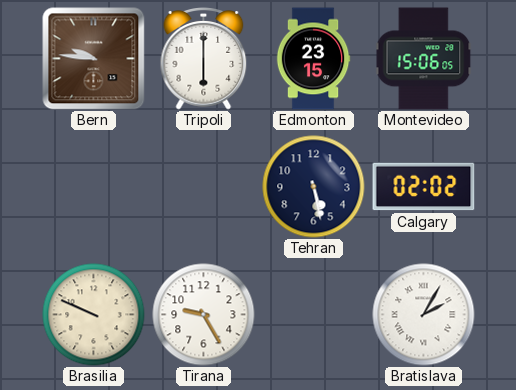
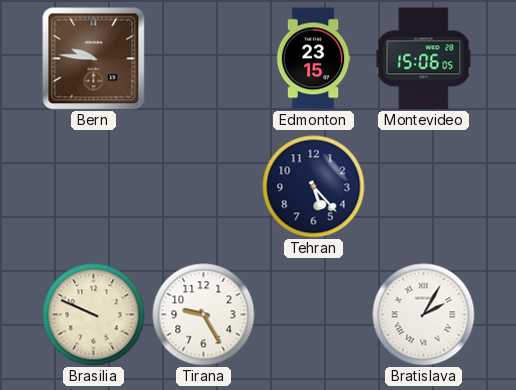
Tripoli: 6:00 -> none (204, 59)
Tehran: 5:28 -> 5:23 (314, 187)
Calgary: 02:02 -> none (424, 187)
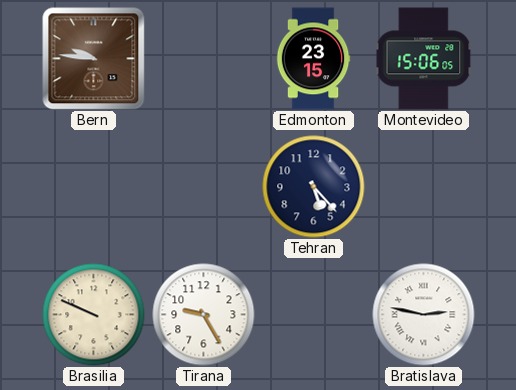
Bratislava: 2:05 -> 2:47 (424, 315)
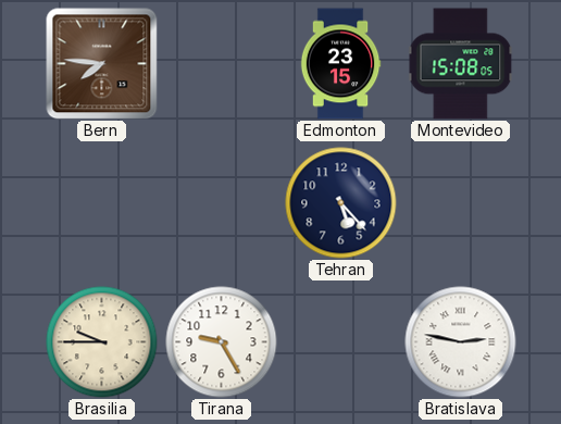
Bern: 9:46 -> 7:46 (102, 64)
Montevideo: 15:06 -> 15:08 (461, 64)
Brasilia: 9:49 -> 9:45 (102, 342)
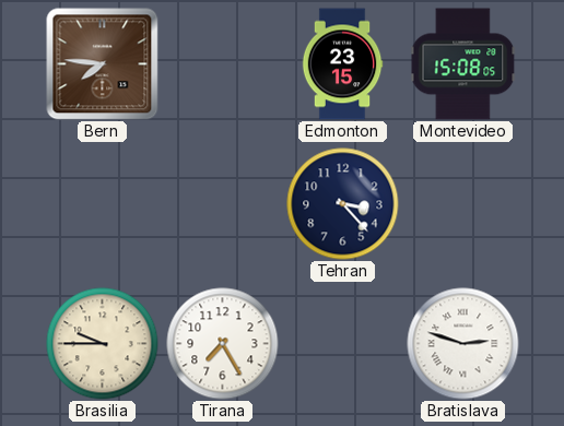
Tehran: 5:23 -> 3:23 (343, 204)
Tirana: 9:25 -> 7:25 (223, 344)
Bratislava: 2:47 -> 2:48 (463, 344)
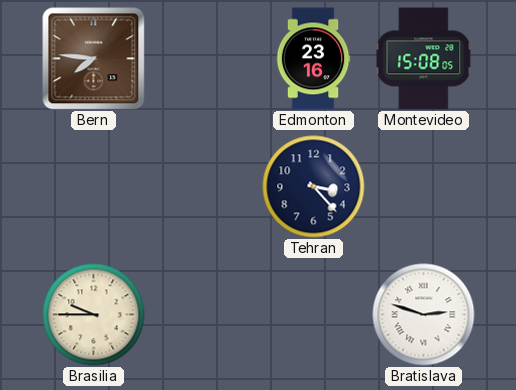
Edmonton: 23:15 -> 23:16 (313, 59)
Tirana: 7:25 -> none (223, 344)
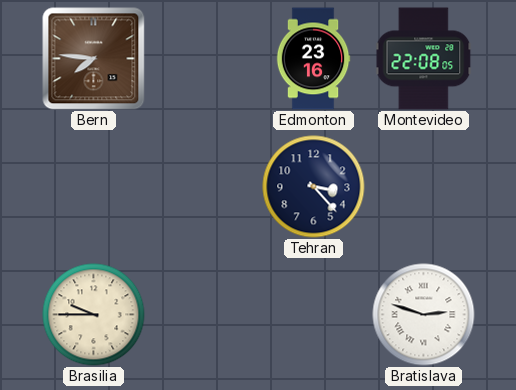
Montevideo: 15:08 -> 22:08 (424, 59)
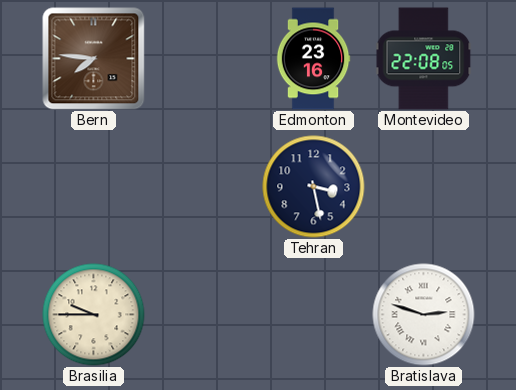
Tehran: 3:23 -> 3:28 (314, 187)
